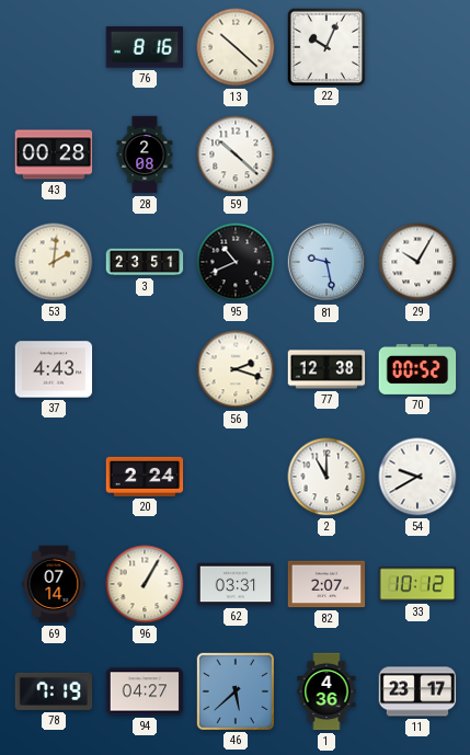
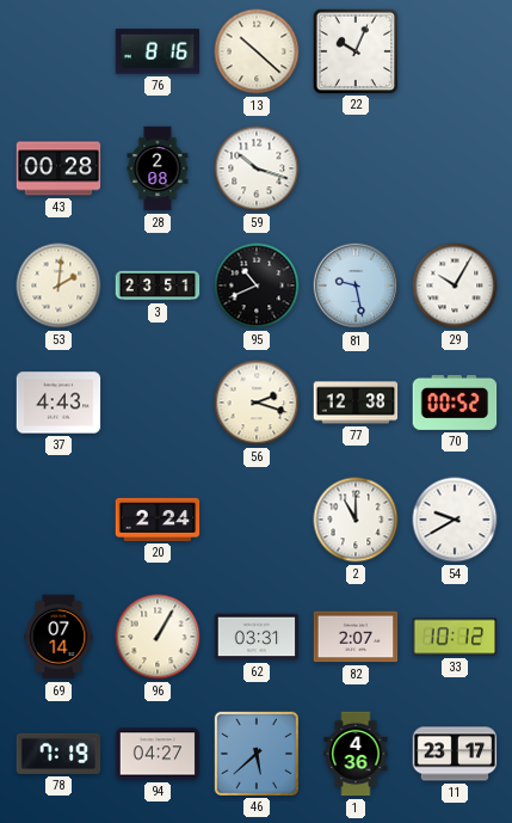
59: 10:22 -> 10:18 (257, 168)
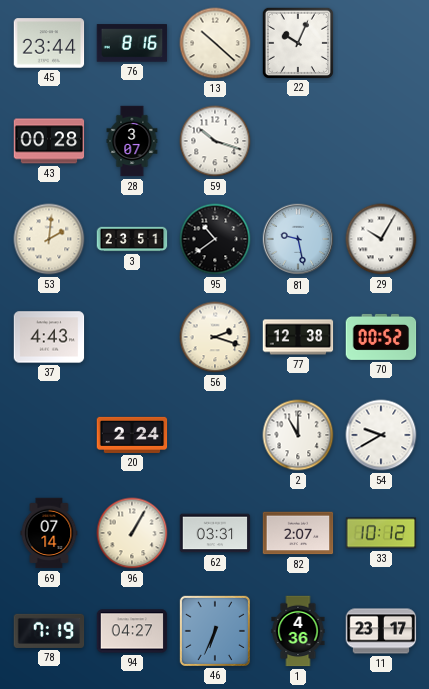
45: none -> 23:44 (49, 43)
28: 2:08 -> 3:07 (132, 141)
95: 10:41 -> 10:39 (215, 239)
46: 5:38 -> 6:34 (214, 630)
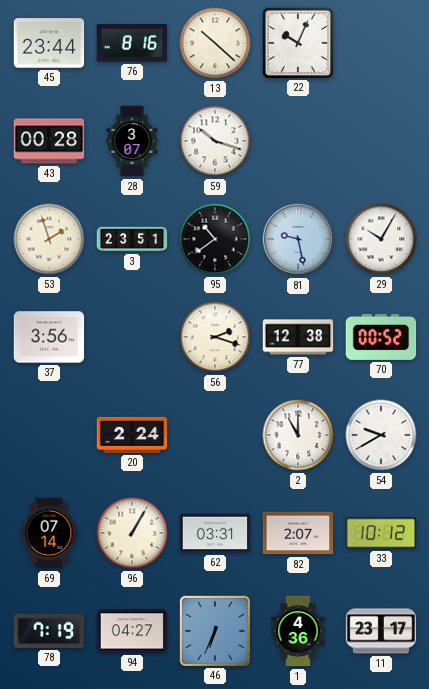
53: 2:01 -> 1:57 (49, 239)
37: 4:43 -> 3:56 (49, 337)
